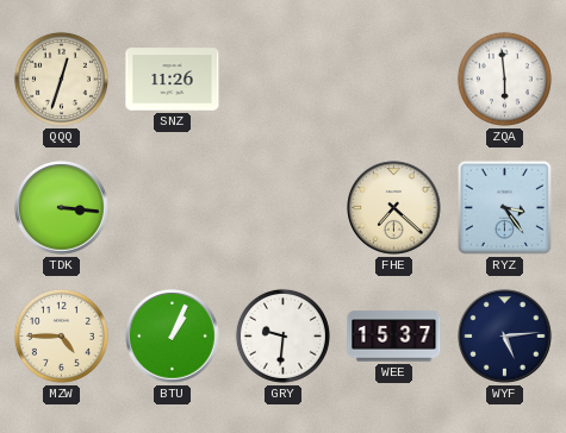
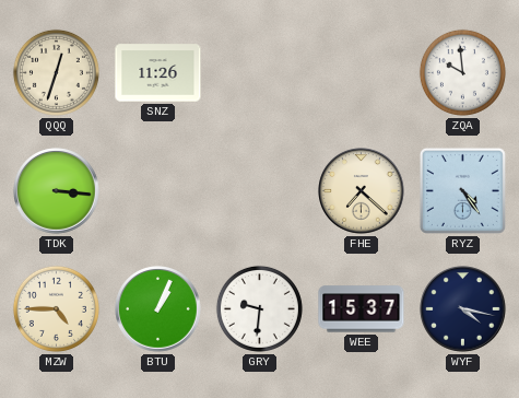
ZQA: 5:59 -> 9:59 (462, 72)
RYZ: 3:24 -> 4:24 (462, 190)
WYF: 5:14 -> 4:17 (463, 309)
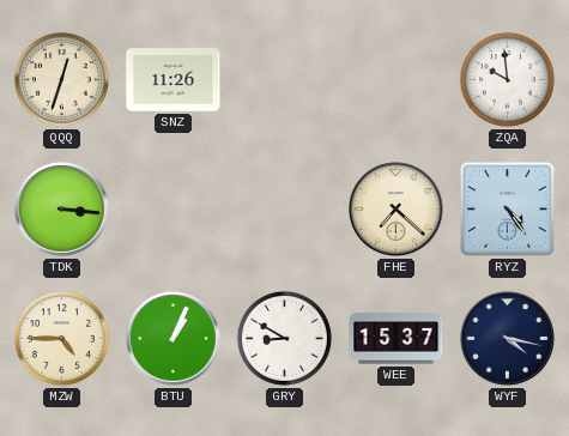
GRY: 9:31 -> 8:50 (284, 338)
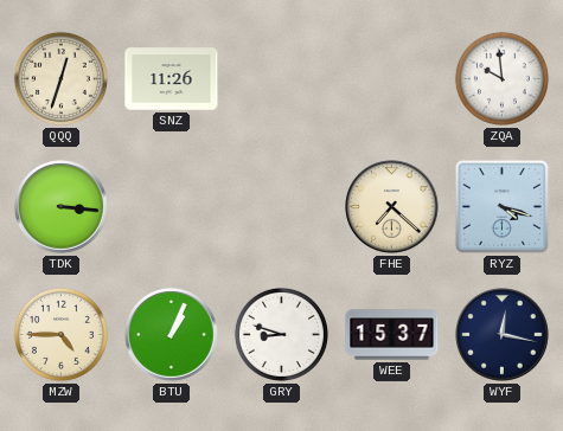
RYZ: 4:24 -> 4:18 (501, 206)
GRY: 8:50 -> 8:48 (281, 334)
WYF: 4:17 -> 12:17 (503, 335)
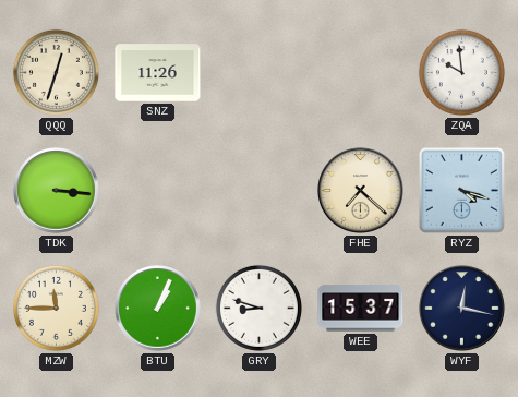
MZW: 4:45 -> 11:45 (56, 308)
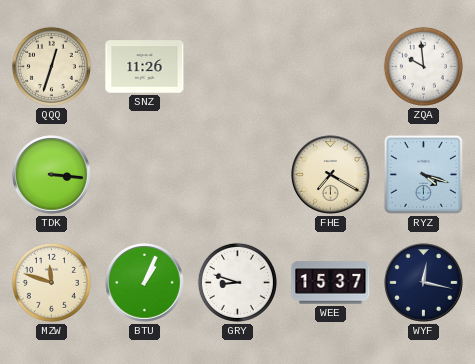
FHE: 7:22 -> 7:20 (331, 175)
MZW: 11:45 -> 11:48 (51, 282)
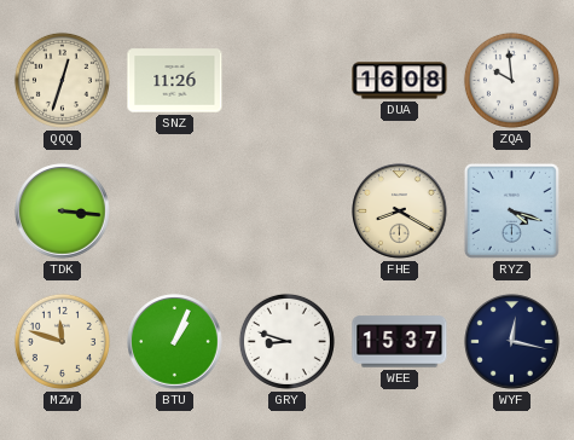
DUA: none -> 16:08 (400, 81)
FHE: 7:20 -> 8:20 (400, 212)
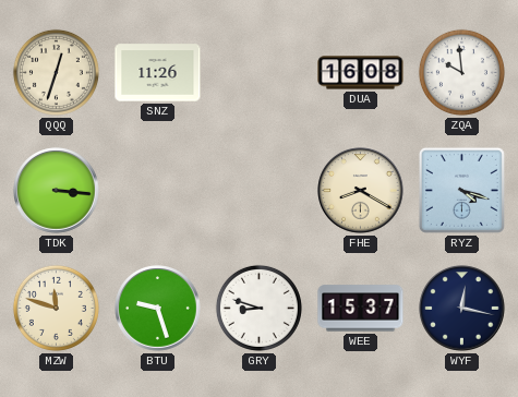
BTU: 1:04 -> 9:27 (158, 309)
